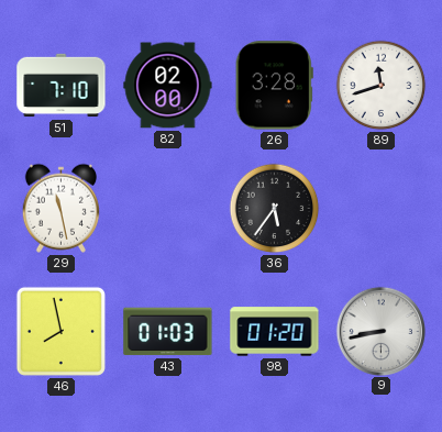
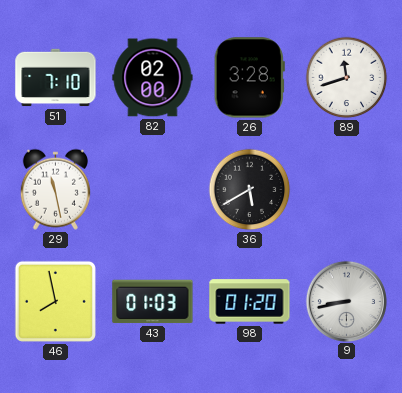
36: 5:36 -> 5:40 (250, 190)
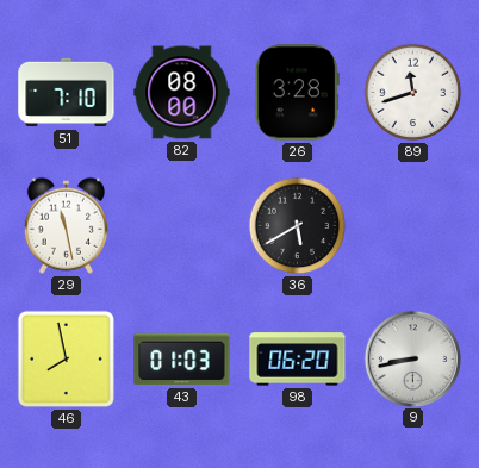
82: 02:00 -> 08:00 (182, 93)
98: 01:20 -> 06:20 (298, 360)
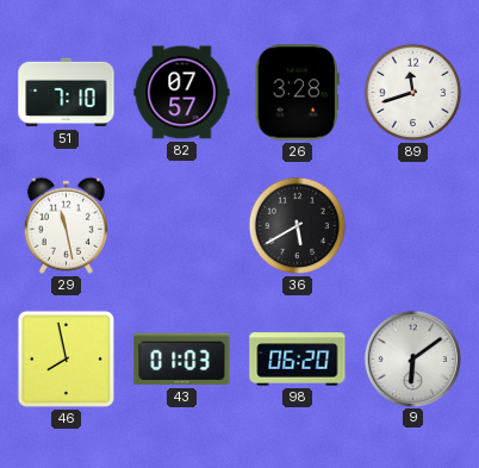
82: 08:00 -> 07:57 (182, 93)
9: 8:43 -> 6:09 (412, 358)
